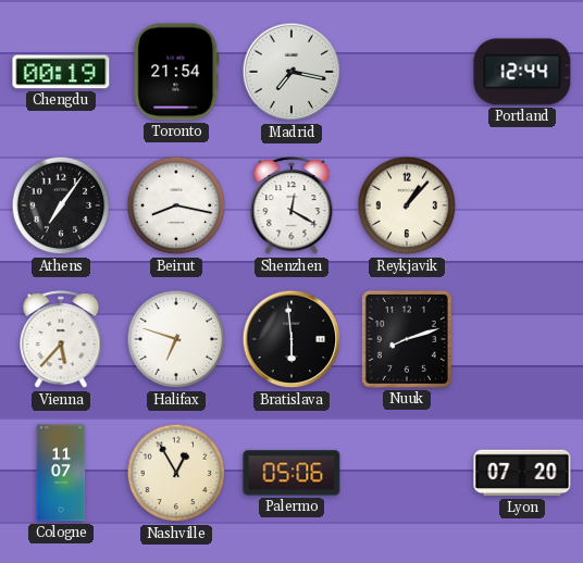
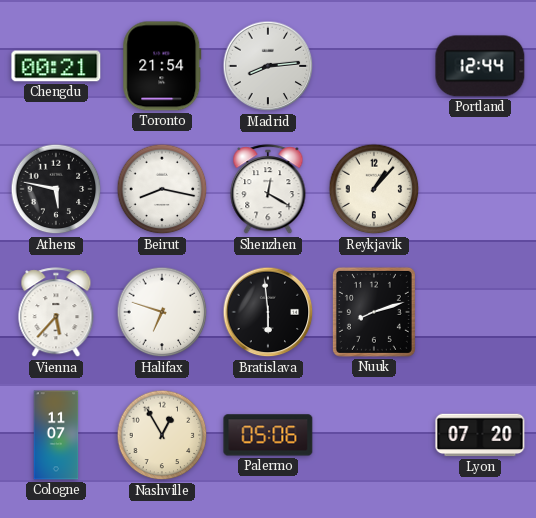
Chengdu: 00:19 -> 00:21 (56, 66)
Madrid: 7:17 -> 8:14 (268, 66)
Athens: 7:06 -> 5:47 (56, 189)
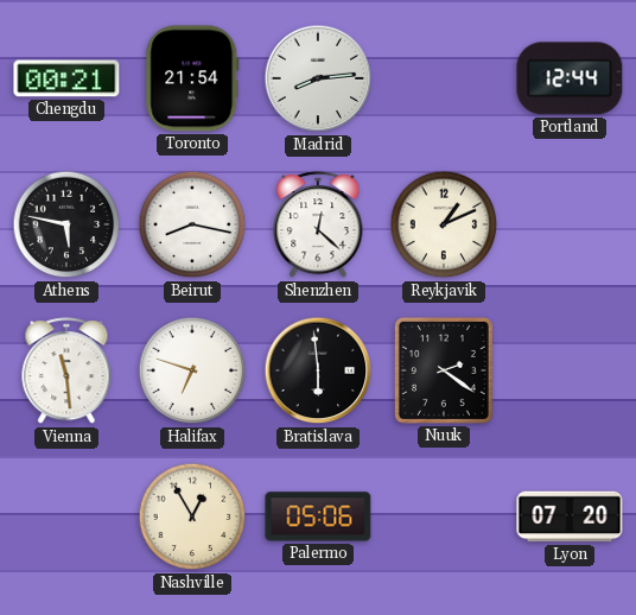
Shenzhen: 12:20 -> 12:22 (318, 226)
Reykjavik: 1:07 -> 1:11 (444, 224)
Vienna: 5:37 -> 11:29 (66, 372)
Nuuk: 8:12 -> 2:21 (444, 370)
Cologne: 11:07 -> none (56, 435)
